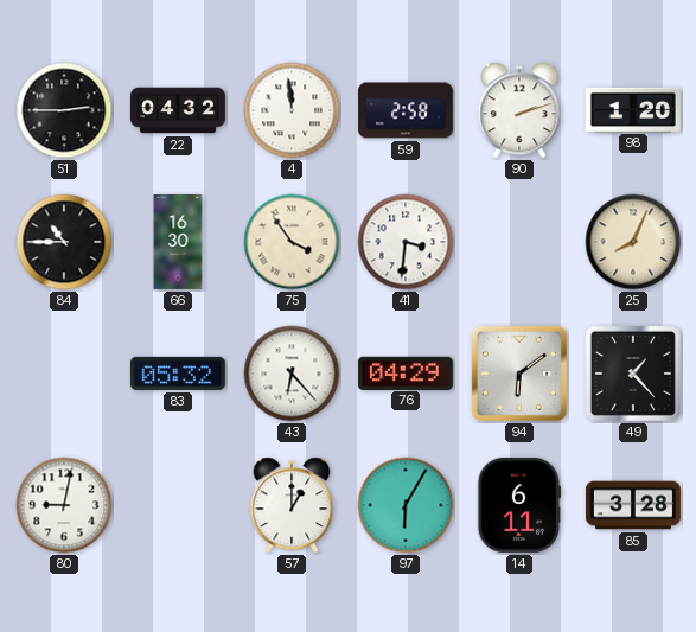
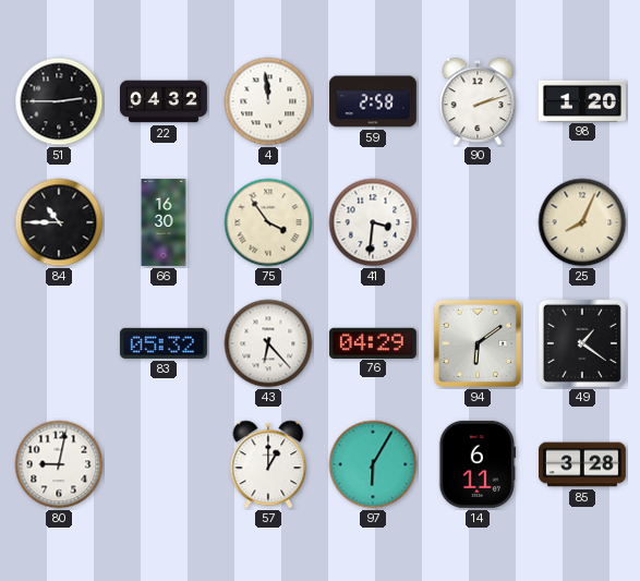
49: 1:23 -> 1:21 (582, 343)
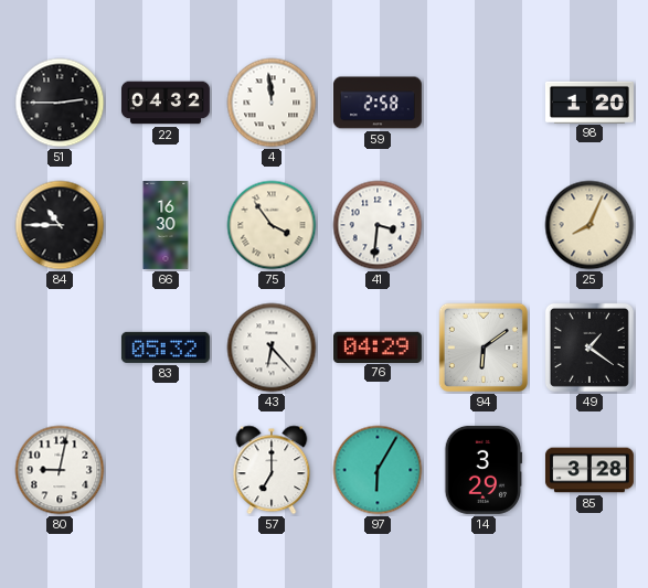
90: 2:12 -> none (478, 101)
57: 1:00 -> 7:00 (272, 470)
14: 6:11 -> 3:29 (484, 470)
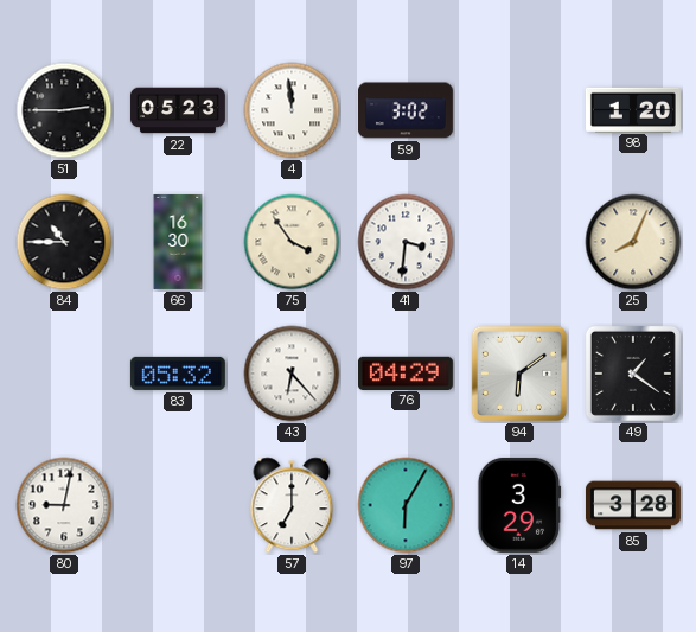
22: 04:32 -> 05:23 (178, 110)
59: 2:58 -> 3:02 (406, 110)
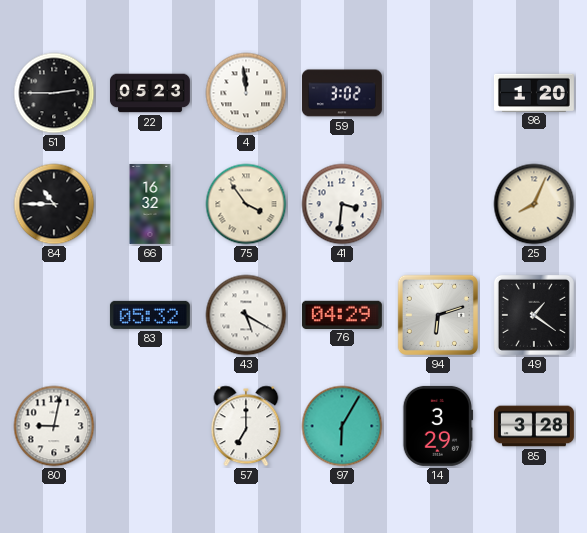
66: 16:30 -> 16:32 (150, 204)
43: 6:23 -> 5:20 (246, 315)
94: 6:09 -> 6:12 (438, 315)
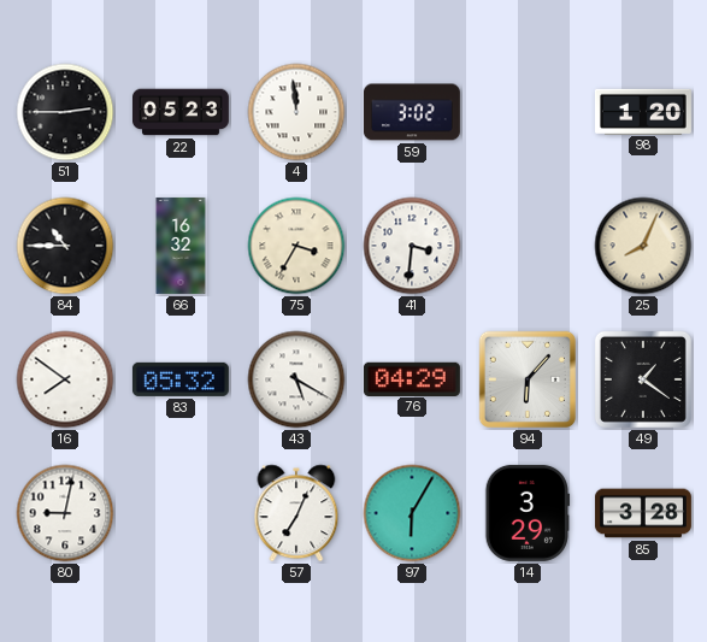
75: 3:54 -> 3:35 (296, 246)
16: none -> 7:51 (65, 379)
94: 6:12 -> 6:07 (528, 379)
57: 7:00 -> 7:04 (296, 513)
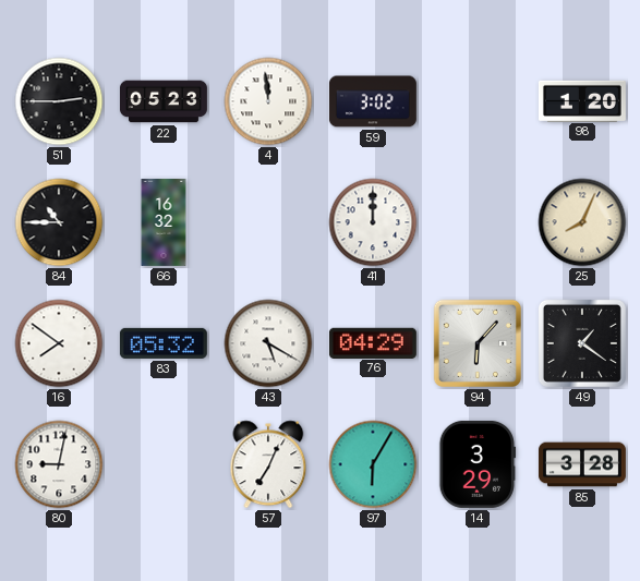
75: 3:35 -> none (296, 246)
41: 3:31 -> 12:00 (373, 222)
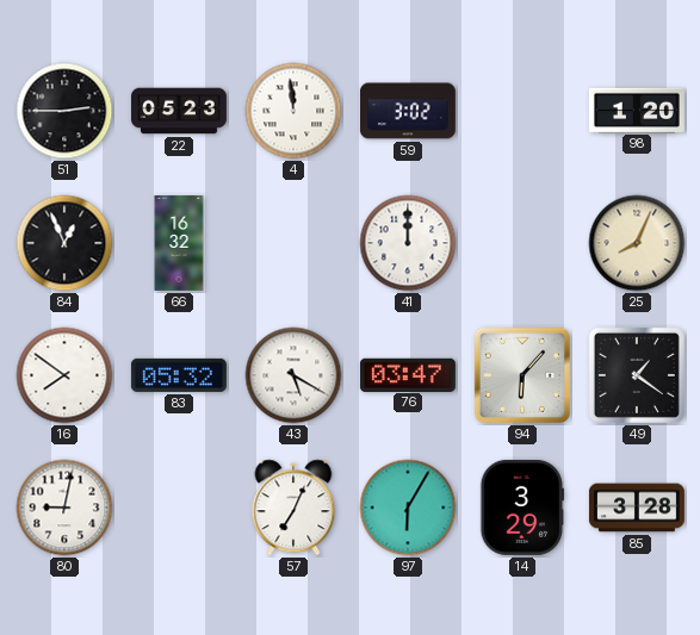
84: 10:45 -> 12:56 (64, 243)
76: 04:29 -> 03:47 (408, 374)
